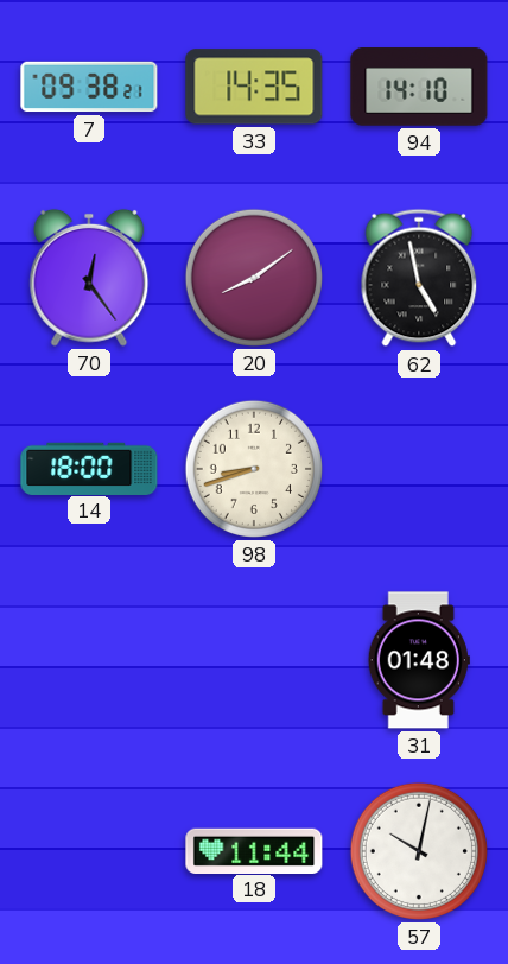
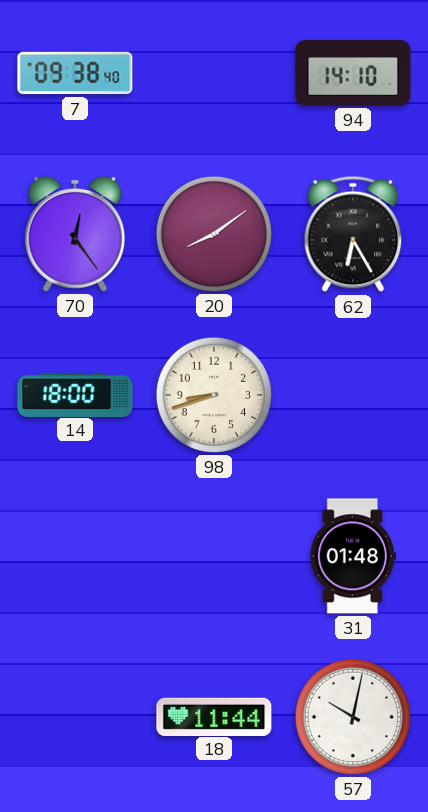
7: 09:38:21 -> 09:38:40 (75, 73)
33: 14:35 -> none (254, 87)
62: 4:58 -> 6:25 (353, 234)
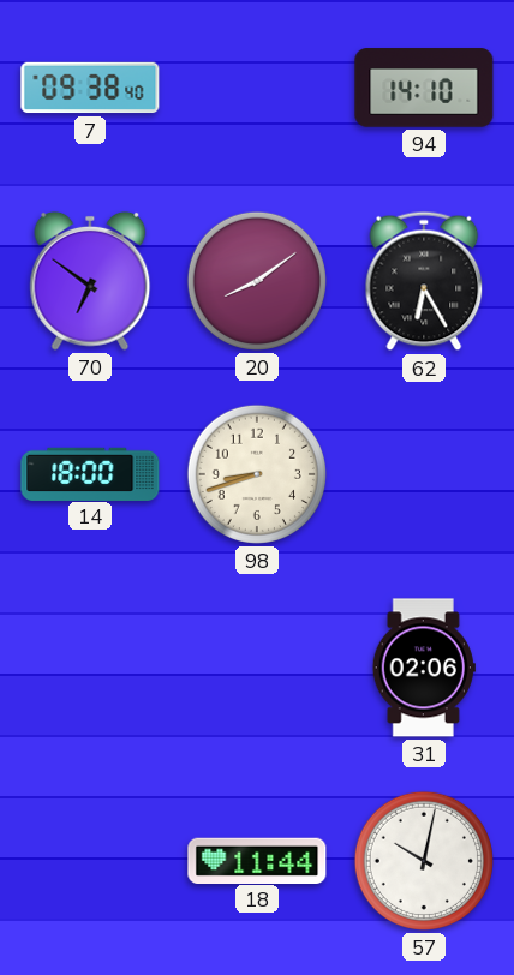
70: 12:24 -> 6:51 (90, 281)
31: 01:48 -> 02:06 (424, 668)
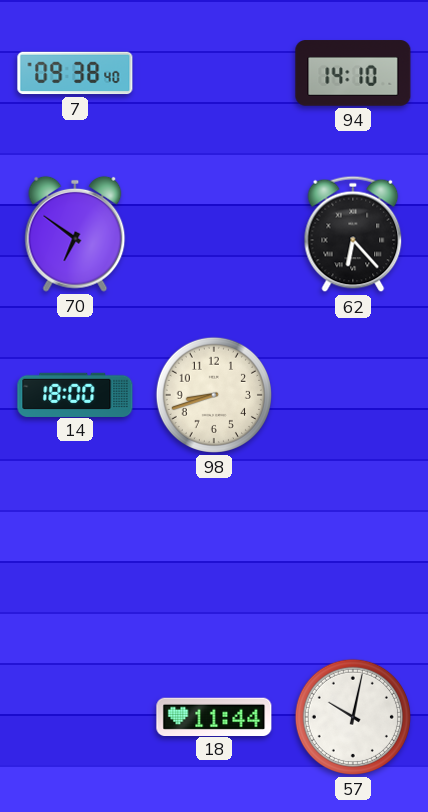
20: 8:09 -> none (257, 281)
62: 6:25 -> 6:23 (353, 234)
31: 02:06 -> none (424, 668)
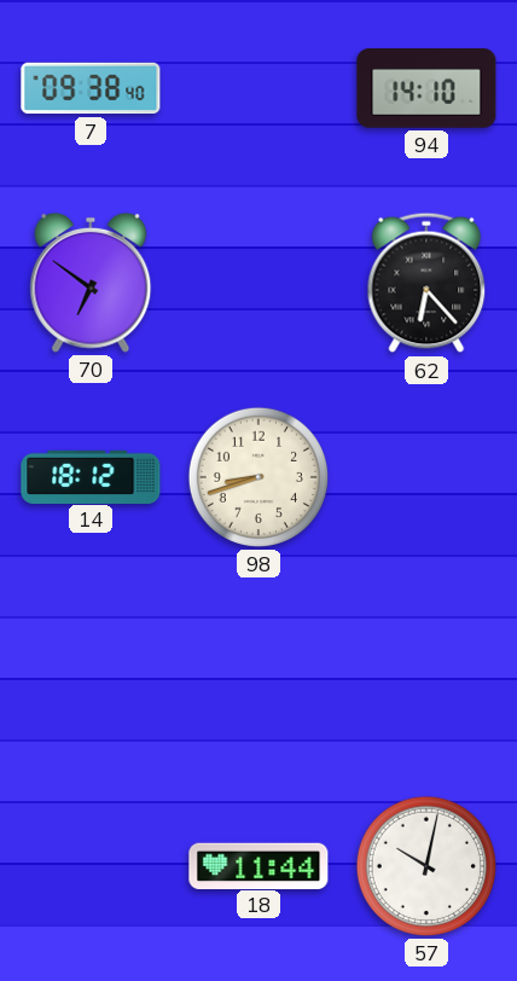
14: 18:00 -> 18:12 (91, 476)
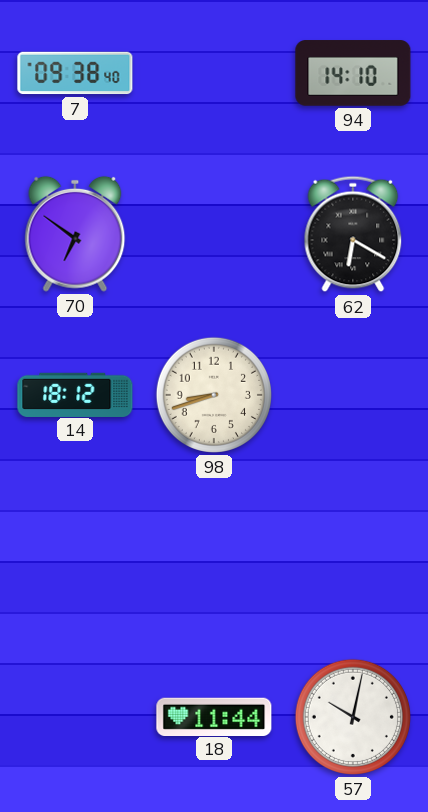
62: 6:23 -> 6:20 (353, 234)
